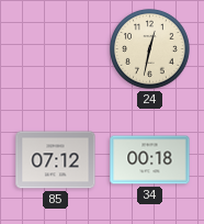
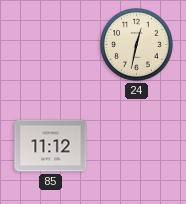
85: 07:12 -> 11:12 (51, 146)
34: 00:18 -> none (150, 160)
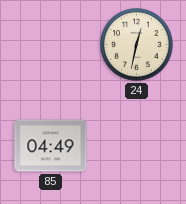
85: 11:12 -> 04:49 (51, 146)
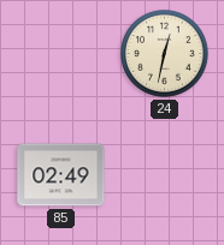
85: 04:49 -> 02:49 (61, 175)
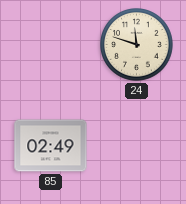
24: 12:32 -> 11:48 (137, 45)
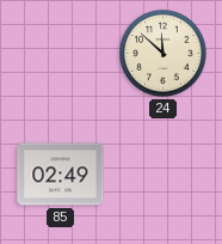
24: 11:48 -> 11:52 (164, 54)
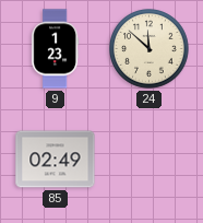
9: none -> 1:23 (56, 49)
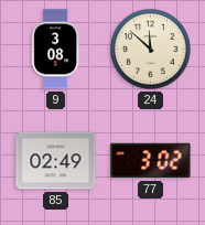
9: 1:23 -> 3:08 (56, 50)
77: none -> 3:02 (151, 161)
